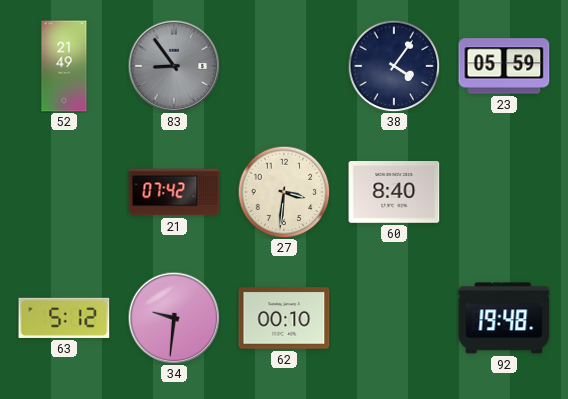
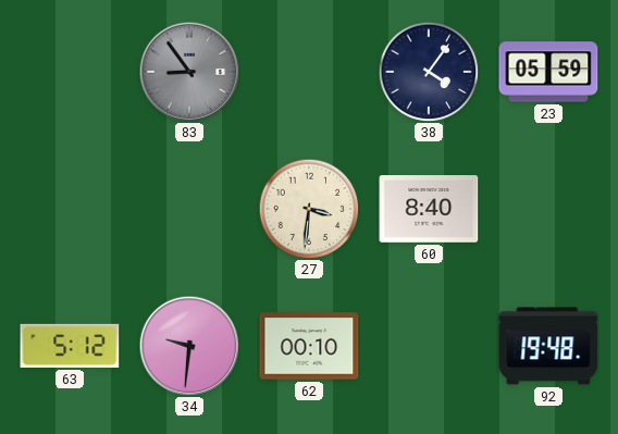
52: 21:49 -> none (64, 66)
21: 07:42 -> none (174, 192)
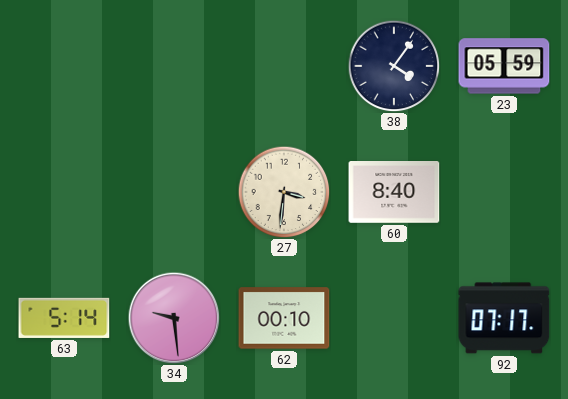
83: 8:54 -> none (189, 72)
63: 5:12 -> 5:14 (64, 318)
34: 9:31 -> 9:29 (174, 318)
92: 19:48 -> 07:17 (504, 318)
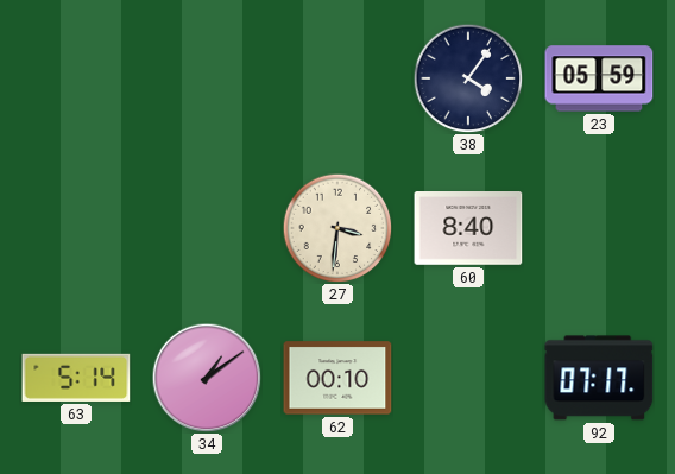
34: 9:29 -> 1:09 (207, 378)
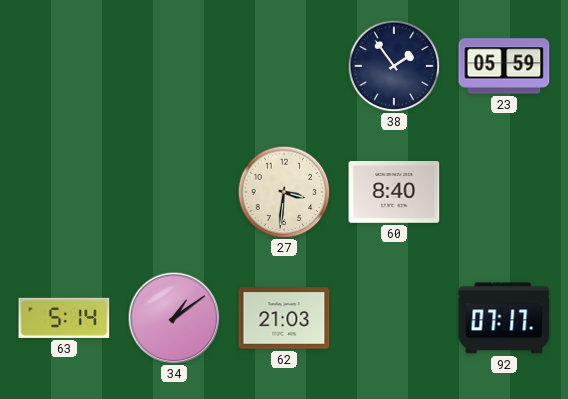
38: 4:06 -> 1:54 (394, 66)
62: 00:10 -> 21:03 (284, 318)
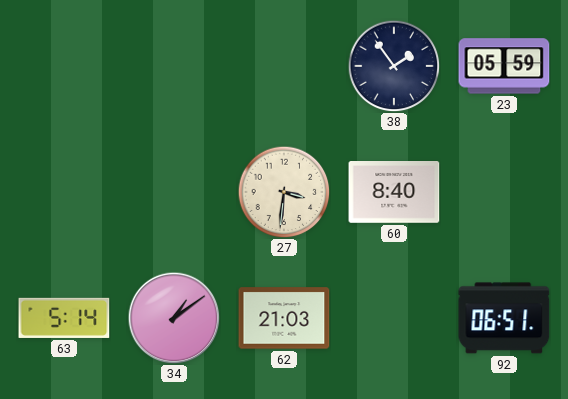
92: 07:17 -> 06:51 (504, 318)
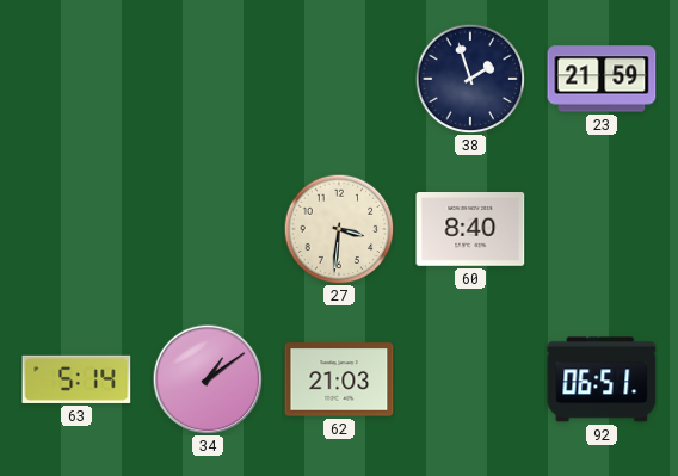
38: 1:54 -> 1:57 (470, 79)
23: 05:59 -> 21:59 (602, 79)
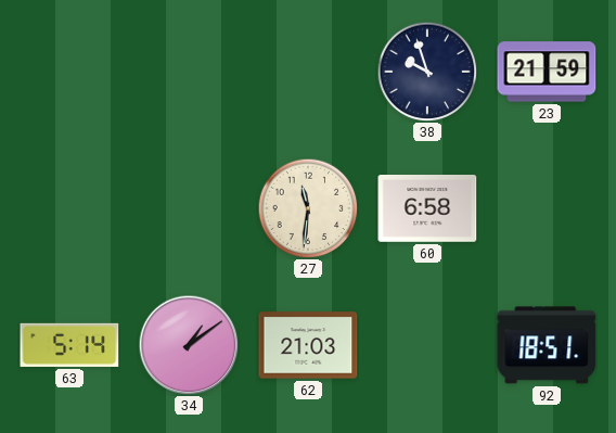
38: 1:57 -> 9:57 (427, 72)
27: 3:31 -> 11:31 (308, 208)
60: 8:40 -> 6:58 (427, 209)
92: 06:51 -> 18:51 (547, 345)
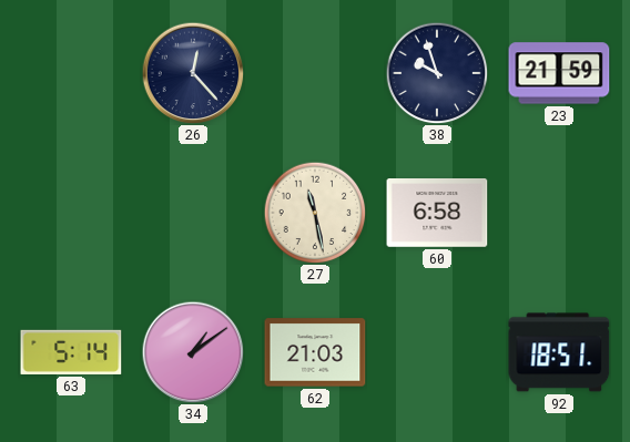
26: none -> 12:23 (193, 73)
27: 11:31 -> 11:28 (315, 213)
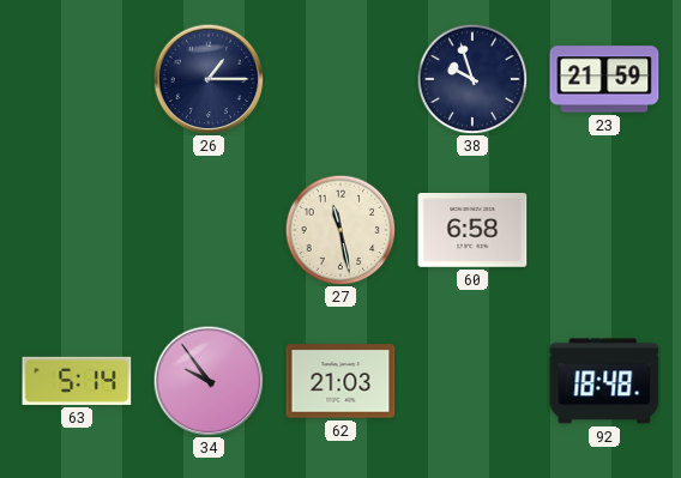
26: 12:23 -> 1:15 (209, 79)
34: 1:09 -> 9:54 (209, 381)
92: 18:51 -> 18:48 (604, 381)
